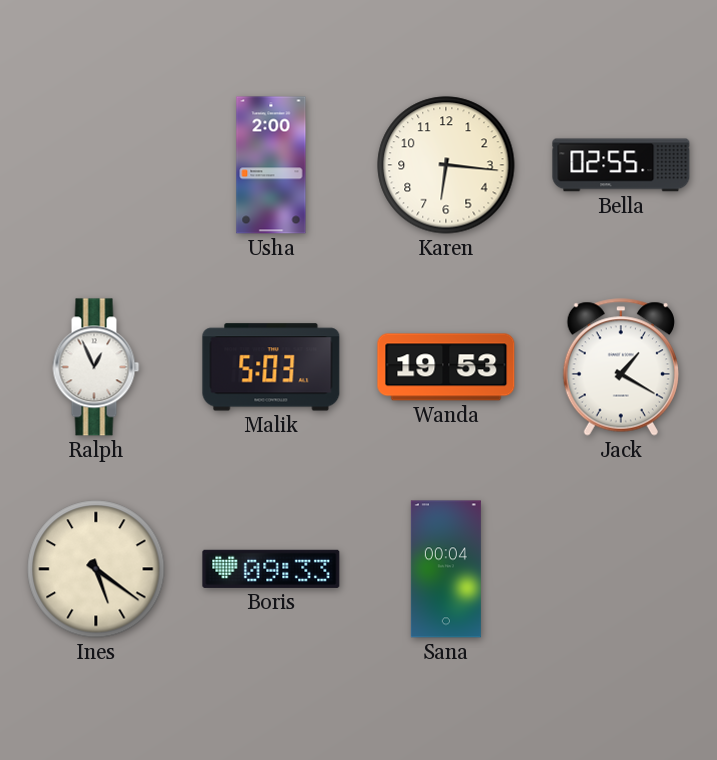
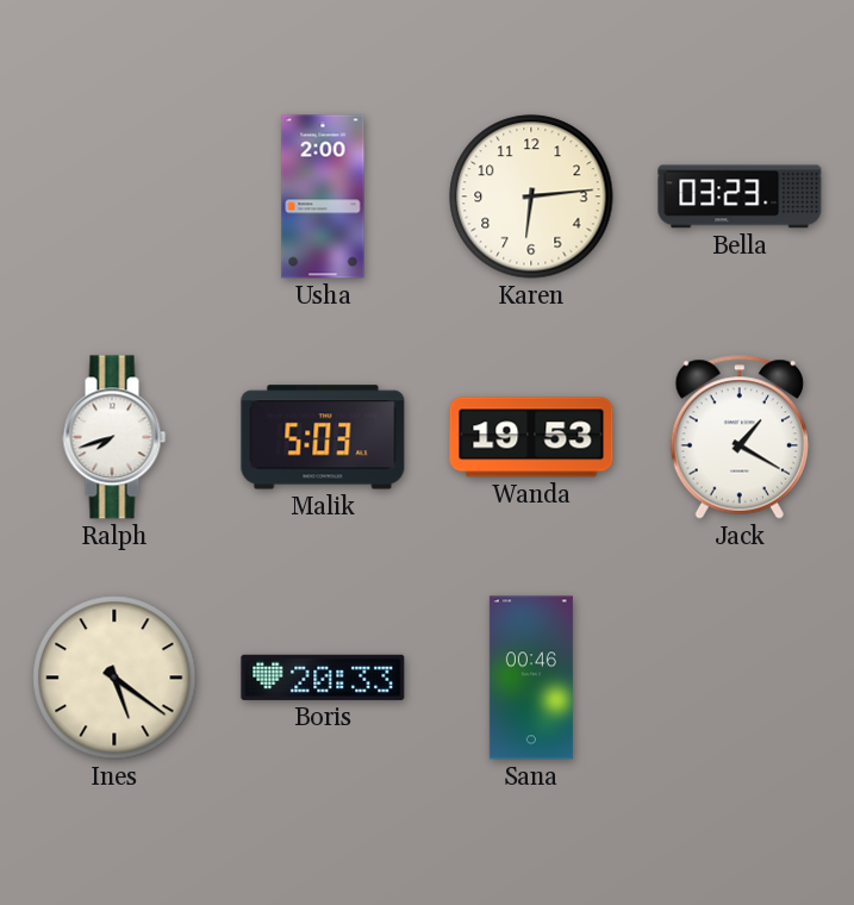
Karen: 6:16 -> 6:14 (531, 196)
Bella: 02:55 -> 03:23 (740, 196)
Ralph: 12:56 -> 7:42 (114, 437)
Boris: 09:33 -> 20:33 (323, 678)
Sana: 00:04 -> 00:46 (531, 678)
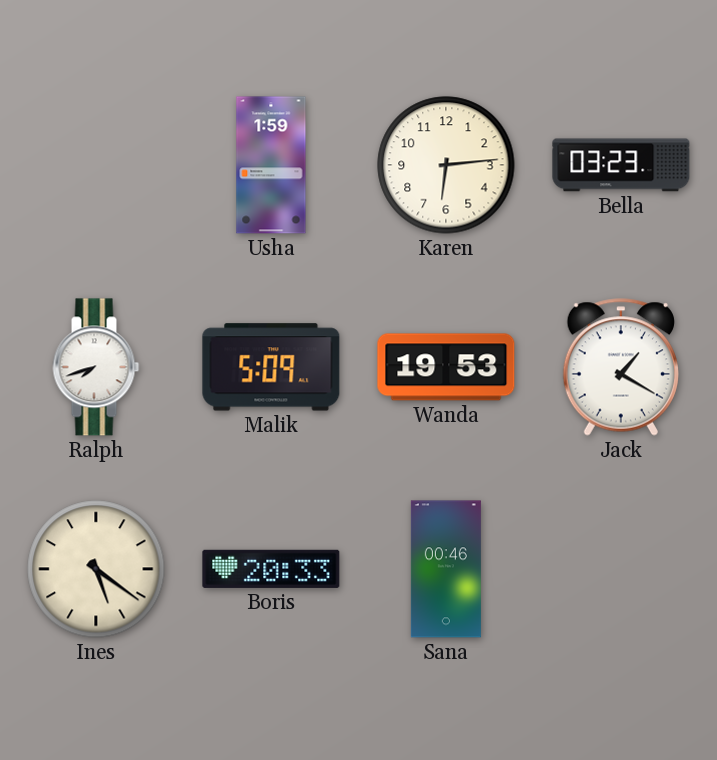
Usha: 2:00 -> 1:59 (271, 165)
Malik: 5:03 -> 5:09 (271, 367)
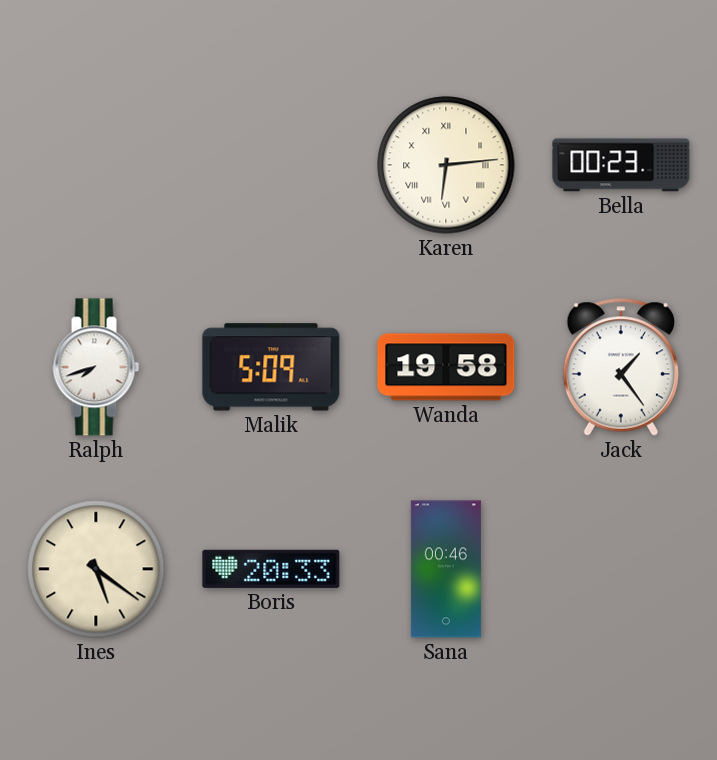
Usha: 1:59 -> none (271, 165)
Karen numerals: Arabic -> Roman (446, 165)
Bella: 03:23 -> 00:23 (621, 165)
Wanda: 19:53 -> 19:58 (446, 367)
Jack: 1:20 -> 1:24 (621, 367)
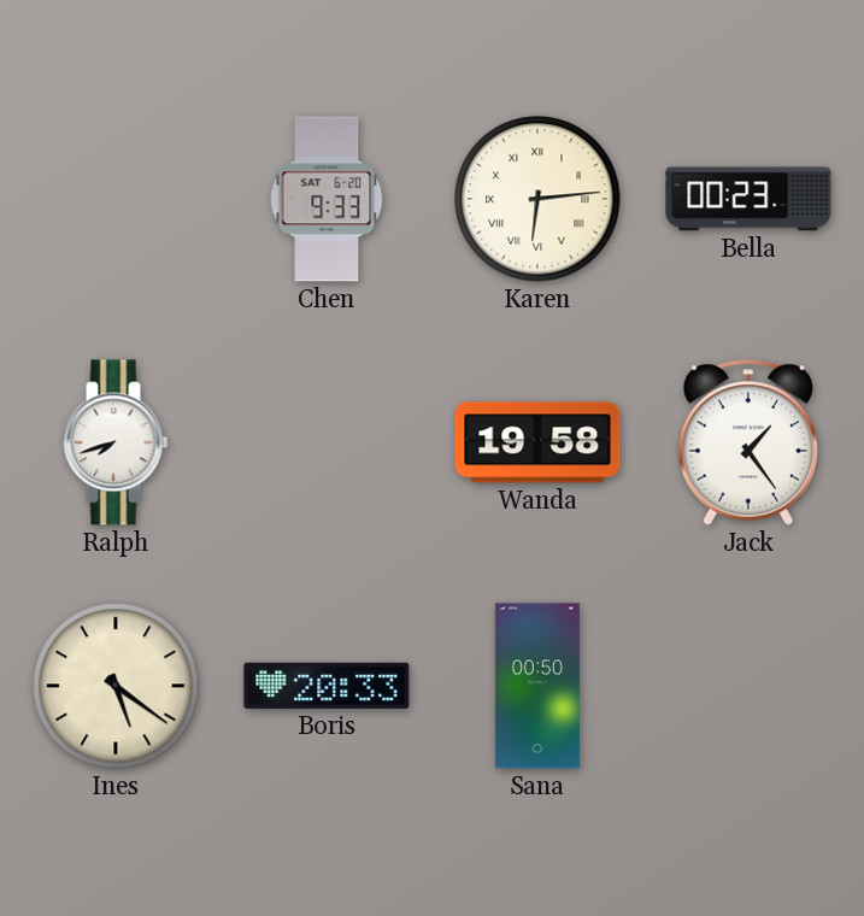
Chen: none -> 9:33 (327, 199)
Malik: 5:09 -> none (271, 367)
Sana: 00:46 -> 00:50 (537, 686)
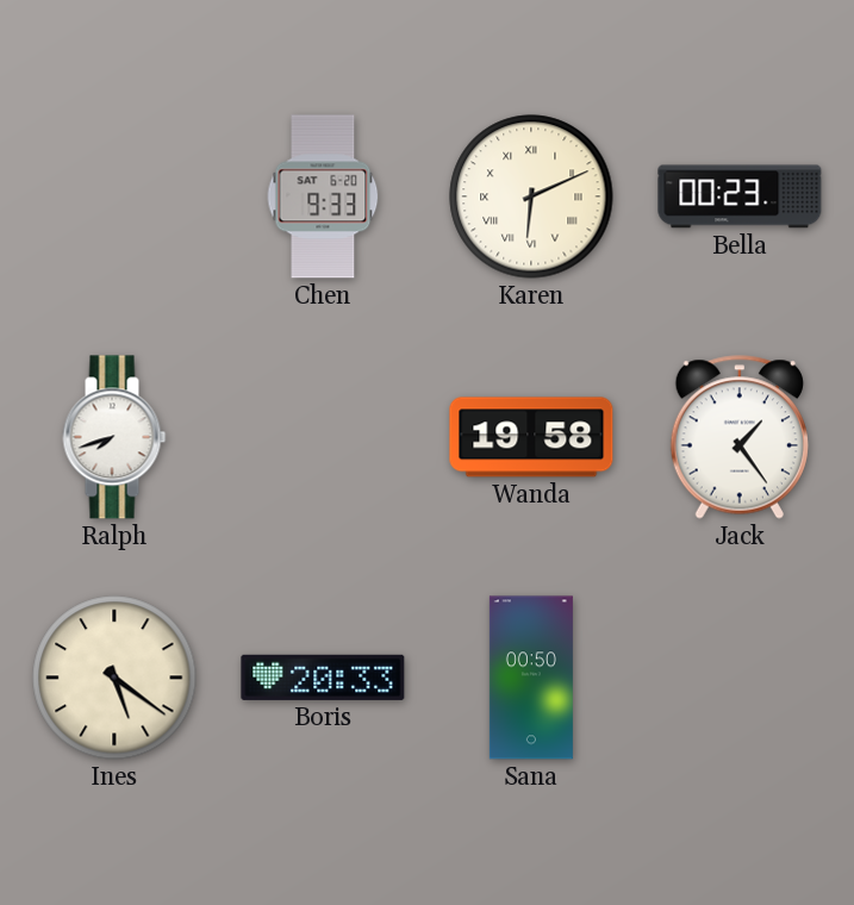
Karen: 6:14 -> 6:11 (531, 196)
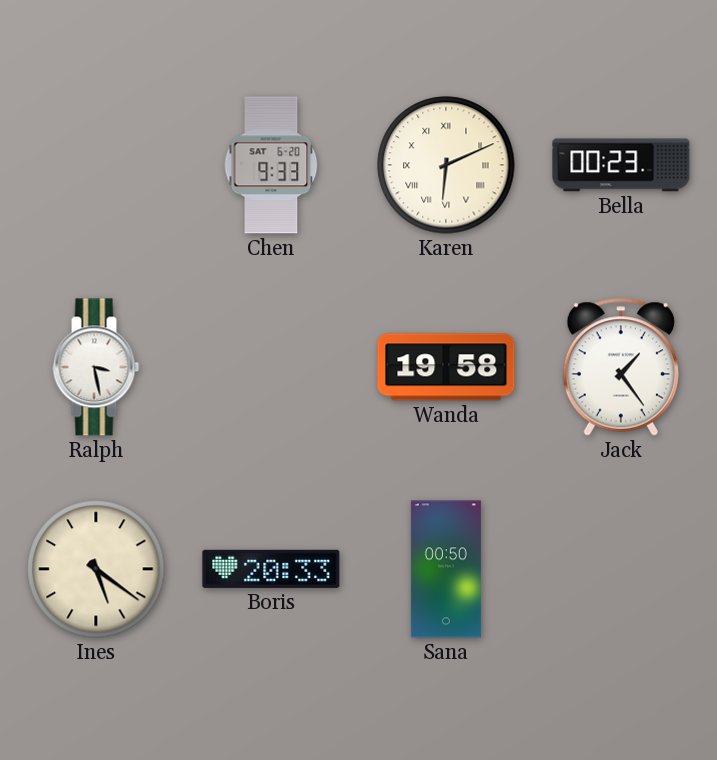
Ralph: 7:42 -> 3:28 (96, 367)
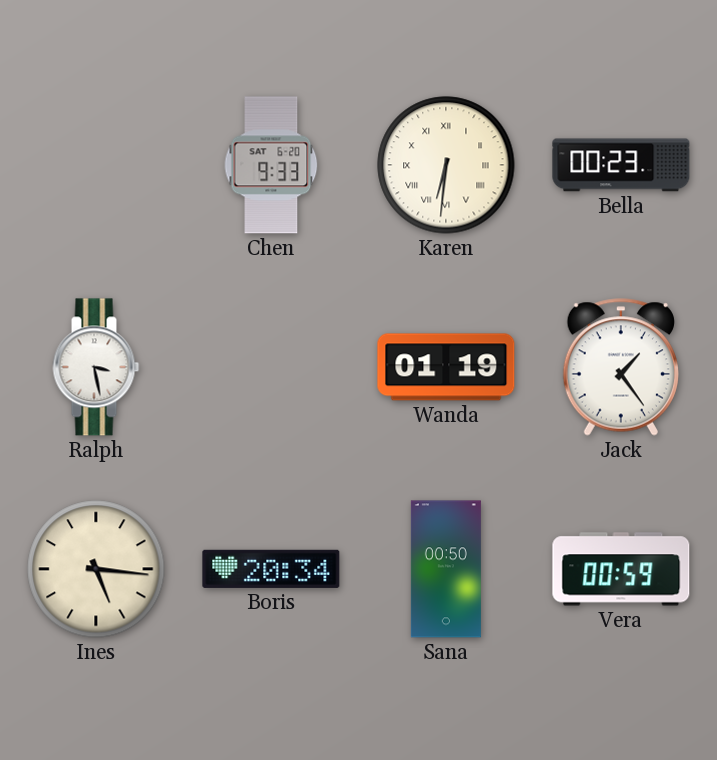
Karen: 6:11 -> 6:31 (446, 165)
Wanda: 19:58 -> 01:19 (446, 367)
Ines: 5:21 -> 5:16 (96, 569)
Boris: 20:33 -> 20:34 (271, 569)
Vera: none -> 00:59 (621, 569)
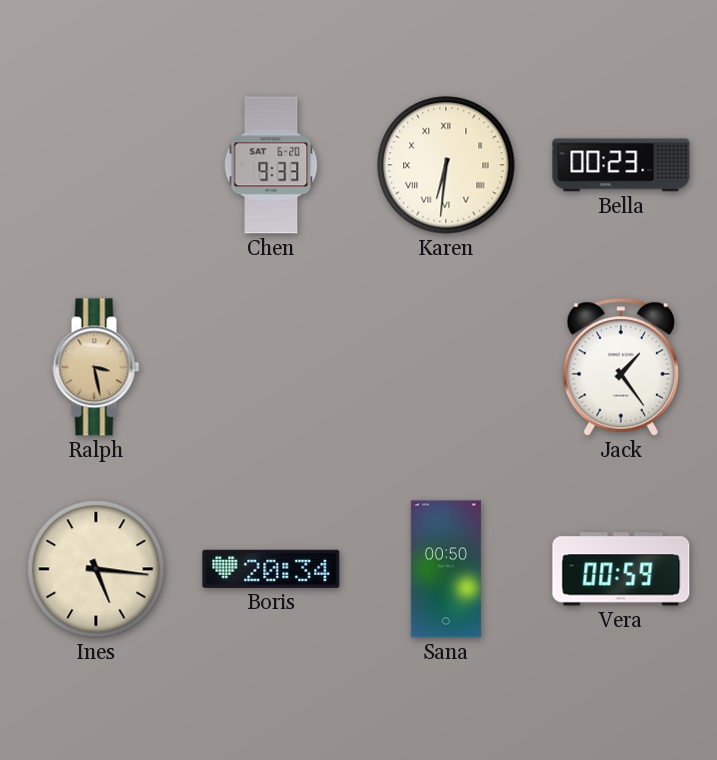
Ralph dial: white -> champagne (96, 367)
Wanda: 01:19 -> none (446, 367)
